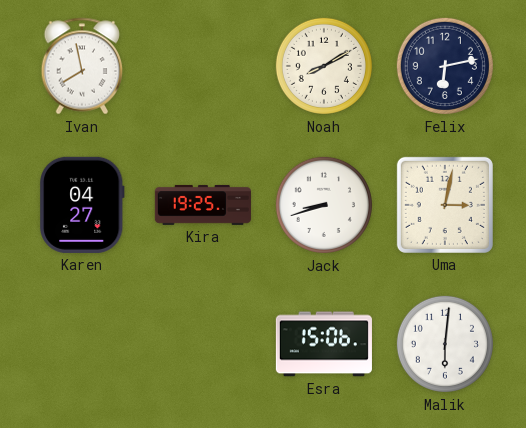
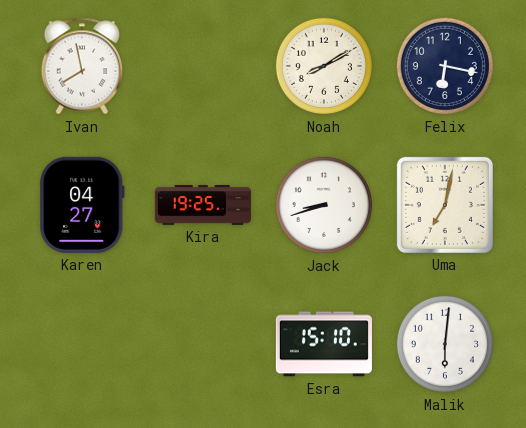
Felix: 6:13 -> 6:17 (445, 66)
Uma: 3:02 -> 7:02 (445, 205)
Esra: 15:06 -> 15:10 (324, 344)
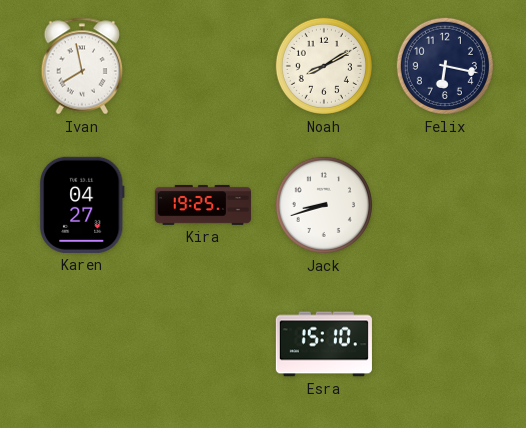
Uma: 7:02 -> none (445, 205)
Malik: 6:01 -> none (445, 344)
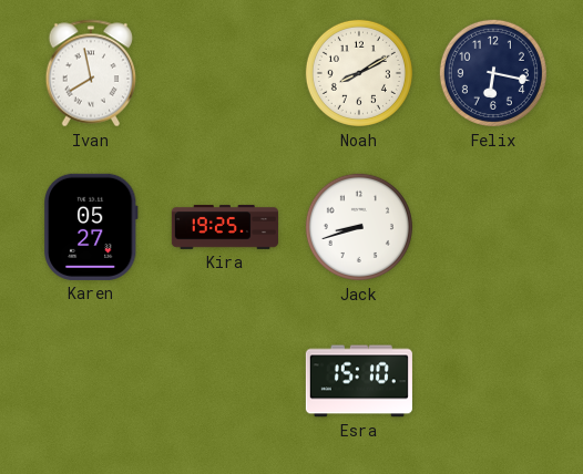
Karen: 04:27 -> 05:27 (91, 227)
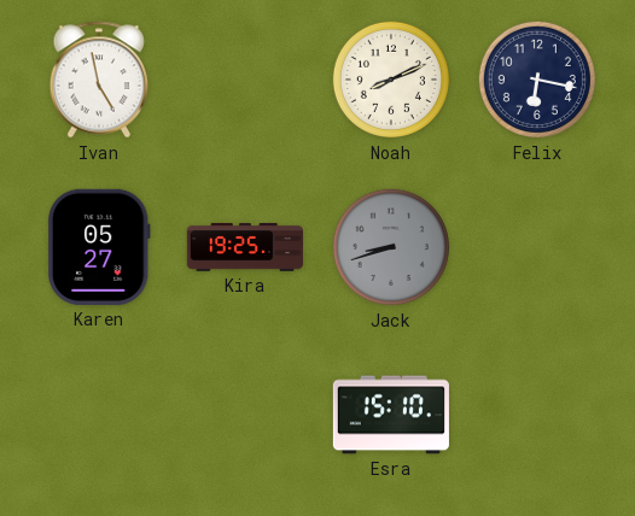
Ivan: 7:58 -> 4:58 (99, 80)
Noah: 8:10 -> 8:11 (391, 80)
Jack dial: white -> grey (391, 247)
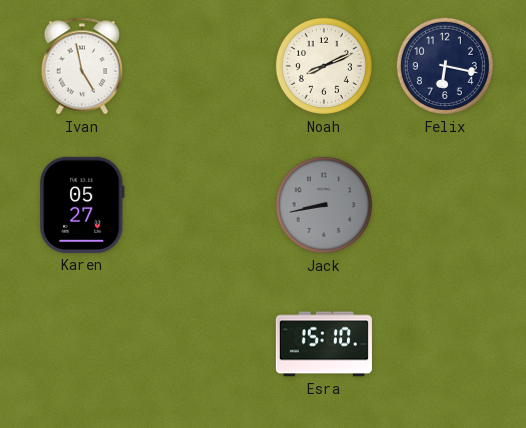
Kira: 19:25 -> none (245, 247)
Jack: 8:42 -> 8:43 (324, 205)
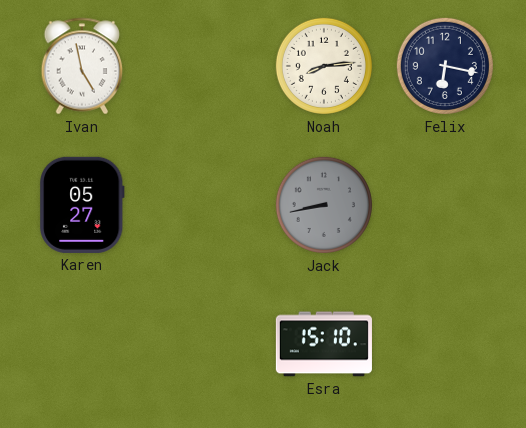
Noah: 8:11 -> 8:14 (324, 66)
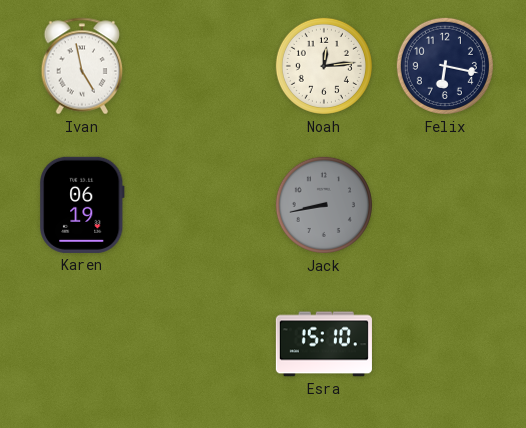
Noah: 8:14 -> 12:14 (324, 66)
Karen: 05:27 -> 06:19 (82, 205)
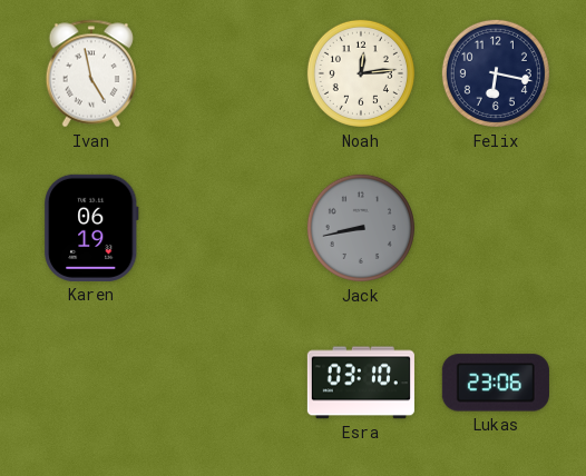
Esra: 15:10 -> 03:10 (361, 383)
Lukas: none -> 23:06 (496, 383)
